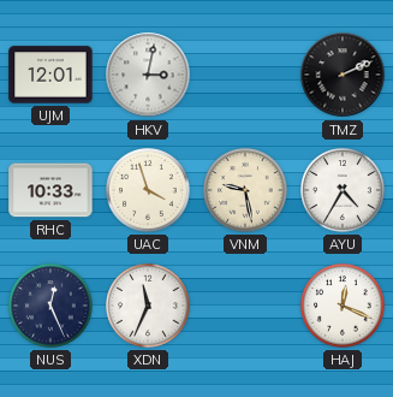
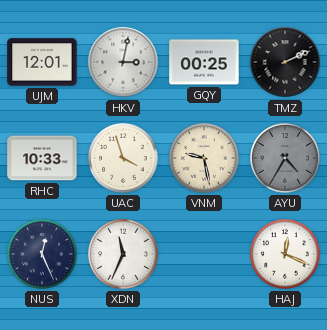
GQY: none -> 00:25 (204, 62)
AYU dial: white -> grey (286, 159)
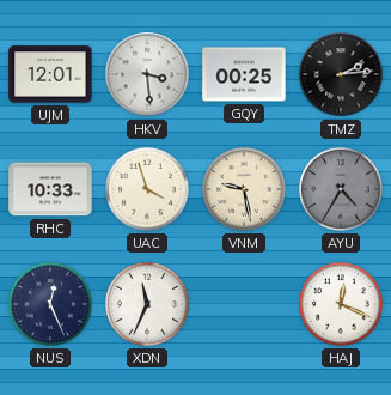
HKV: 3:02 -> 3:29 (147, 74)
TMZ: 2:11 -> 2:14 (341, 74)
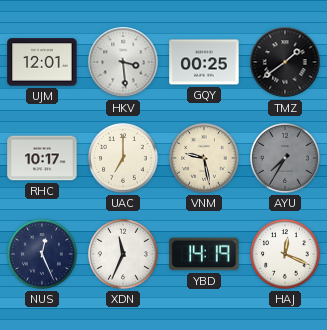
TMZ: 2:14 -> 1:39 (285, 62)
RHC: 10:33 -> 10:17 (42, 158)
UAC: 3:57 -> 7:00 (124, 159)
AYU: 4:35 -> 7:35 (286, 159)
YBD: none -> 14:19 (204, 254)
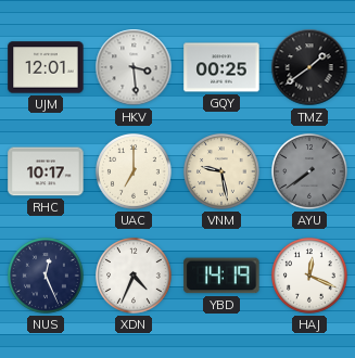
AYU: 7:35 -> 7:39 (310, 172)
XDN: 11:34 -> 4:34 (135, 277)
